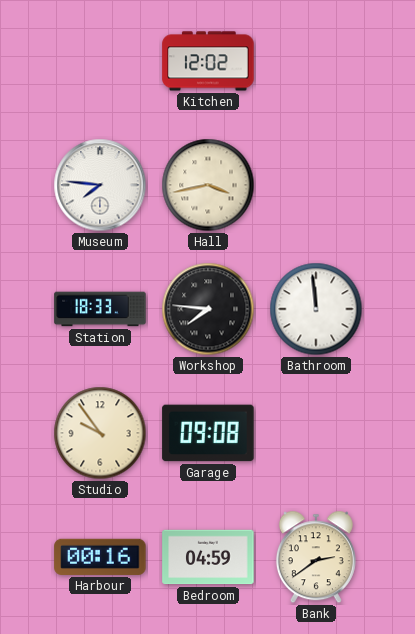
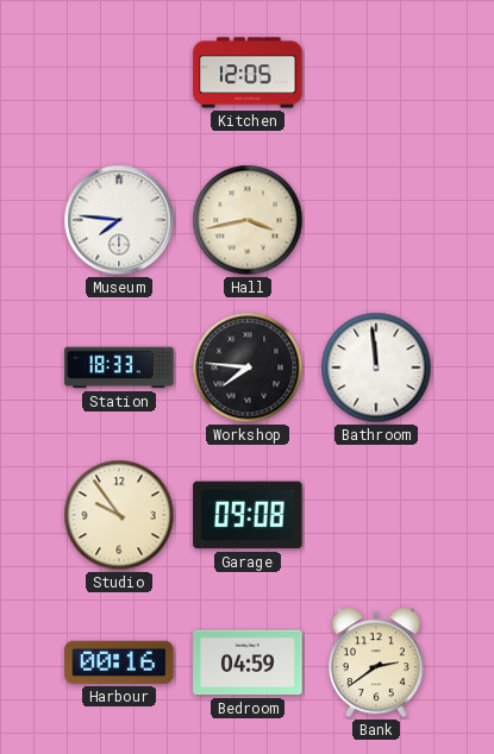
Kitchen: 12:02 -> 12:05 (248, 73)
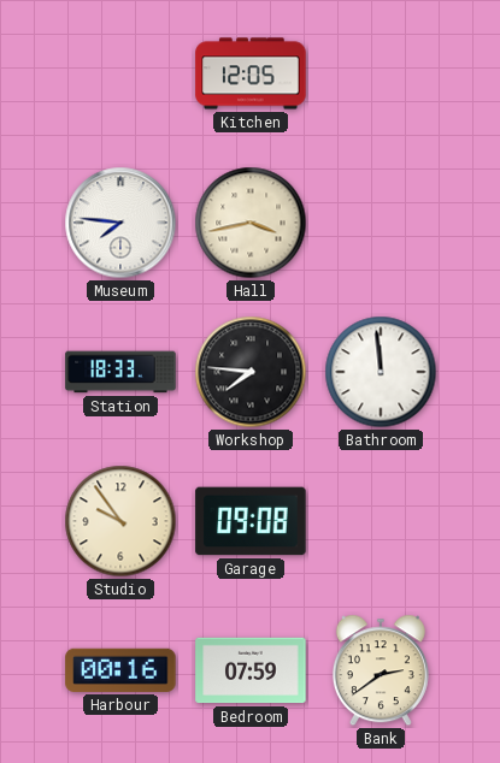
Bedroom: 04:59 -> 07:59 (251, 670)
